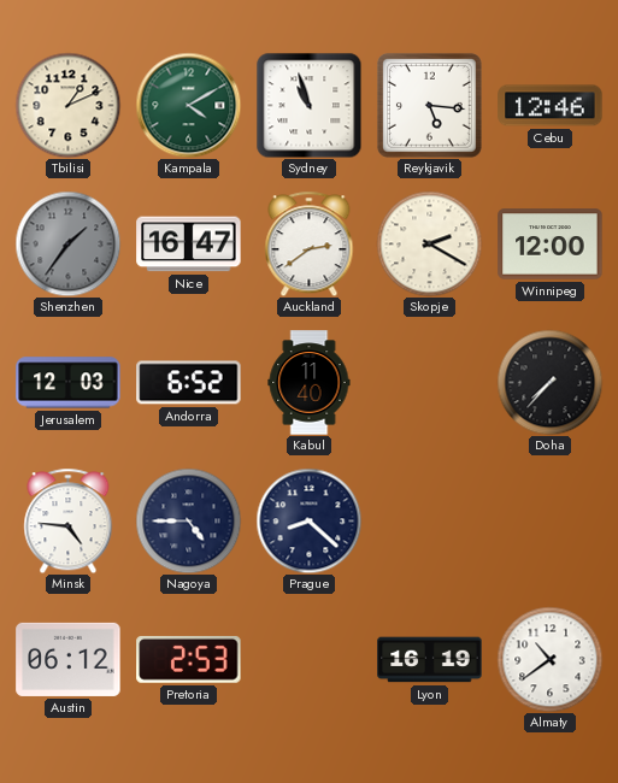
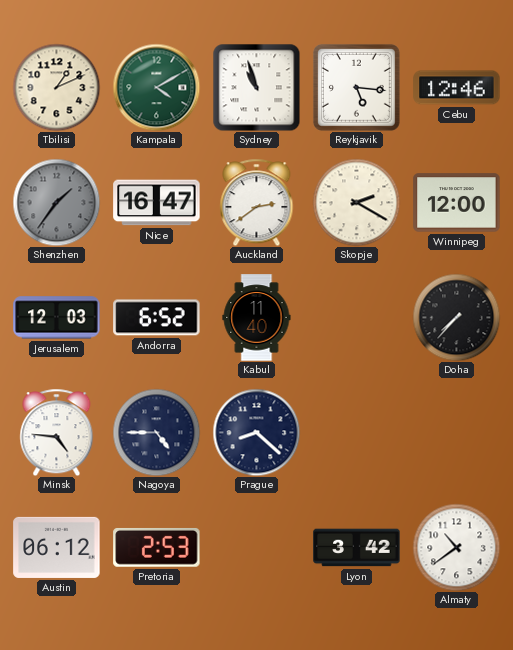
Lyon: 16:19 -> 3:42 (357, 548)
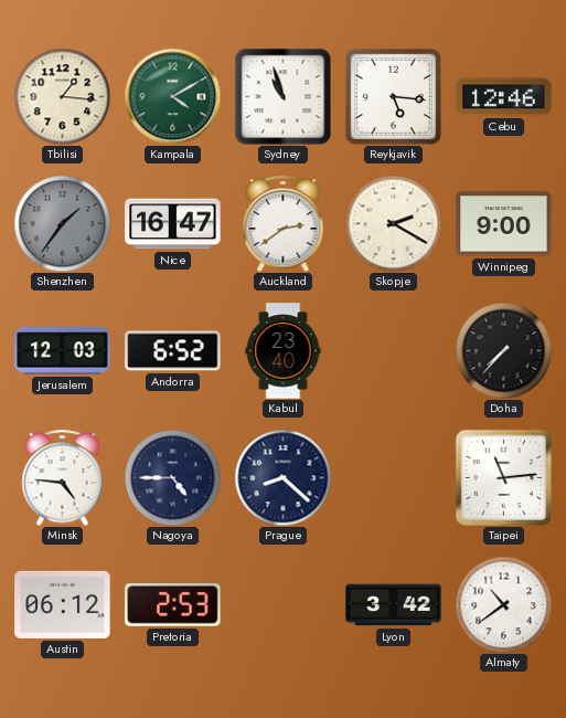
Tbilisi: 1:11 -> 1:16 (62, 96)
Winnipeg: 12:00 -> 9:00 (504, 224)
Kabul: 11:40 -> 23:40 (284, 351)
Taipei: none -> 11:14 (503, 477)
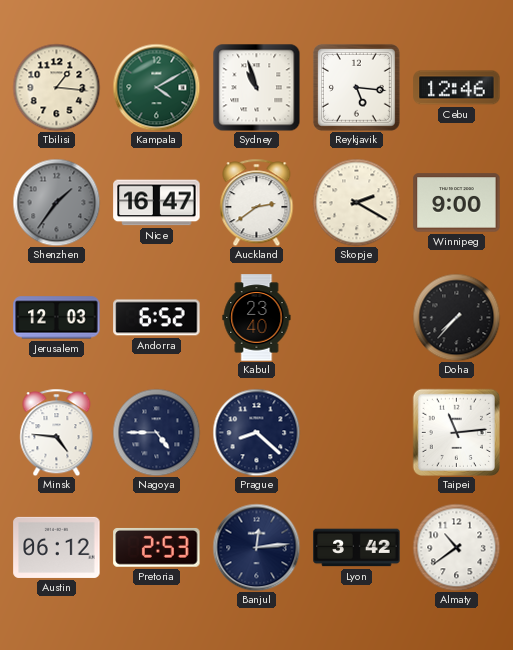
Banjul: none -> 12:14 (256, 547)
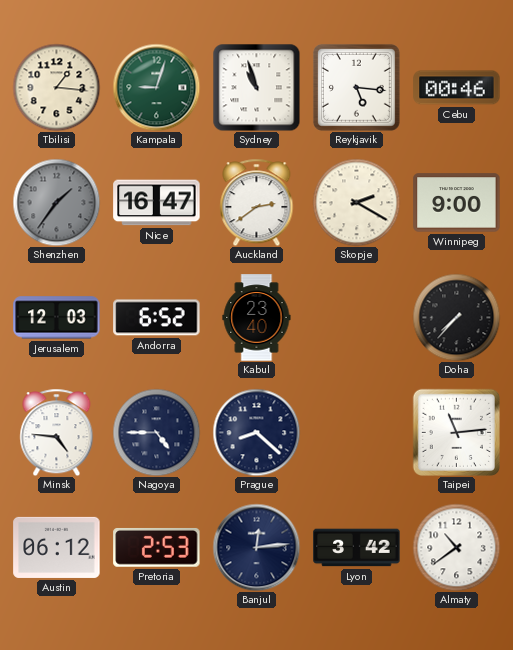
Kampala: 4:10 -> 9:03 (156, 87)
Cebu: 12:46 -> 00:46 (457, 88)
